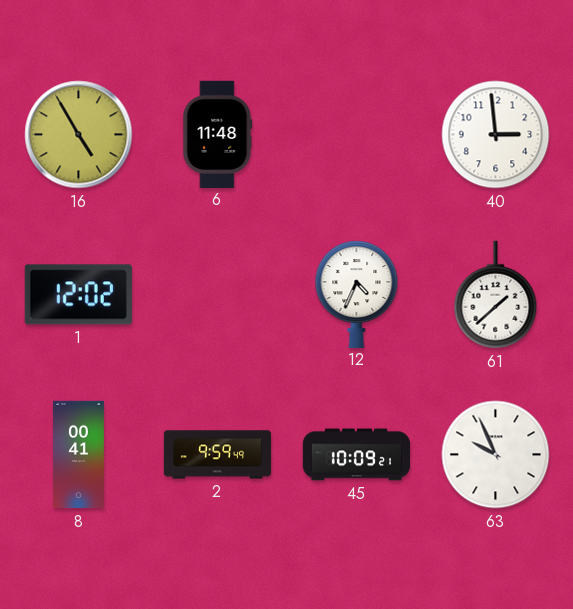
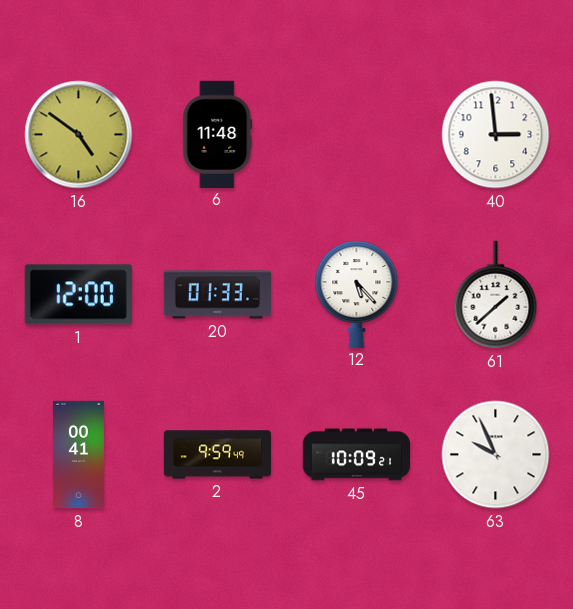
16: 4:55 -> 4:51 (79, 135)
1: 12:02 -> 12:00 (78, 295)
20: none -> 01:33 (217, 295)
12: 4:34 -> 5:23 (357, 294)
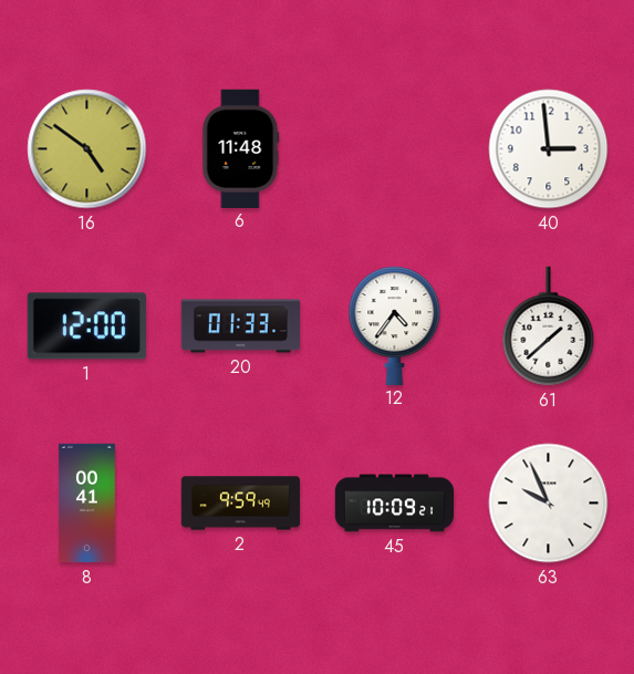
12: 5:23 -> 4:36 (395, 325)
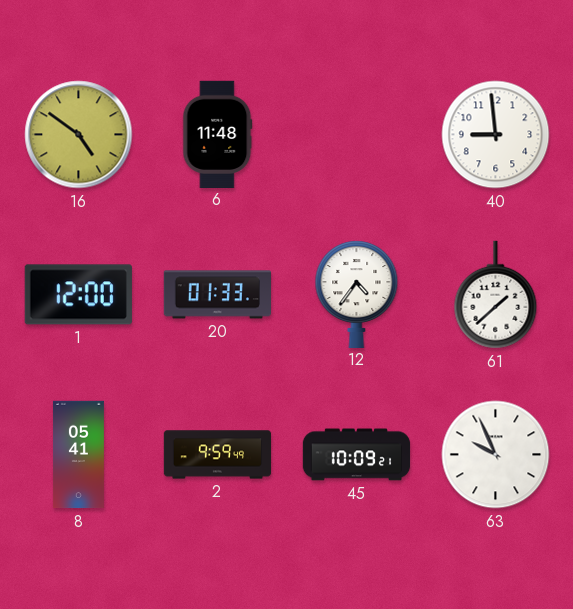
40: 2:59 -> 8:59 (496, 135)
8: 00:41 -> 05:41 (78, 455)
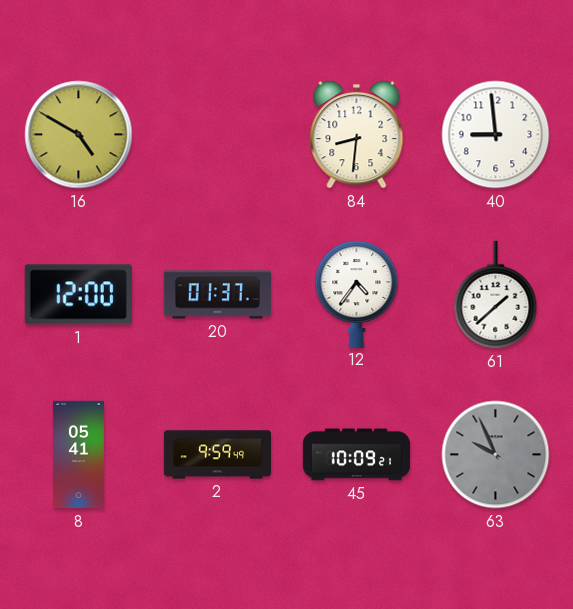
16: 4:51 -> 4:50 (79, 135)
6: 11:48 -> none (218, 134)
84: none -> 8:31 (357, 134)
20: 01:33 -> 01:37 (217, 295)
63 dial: white -> grey (496, 455)
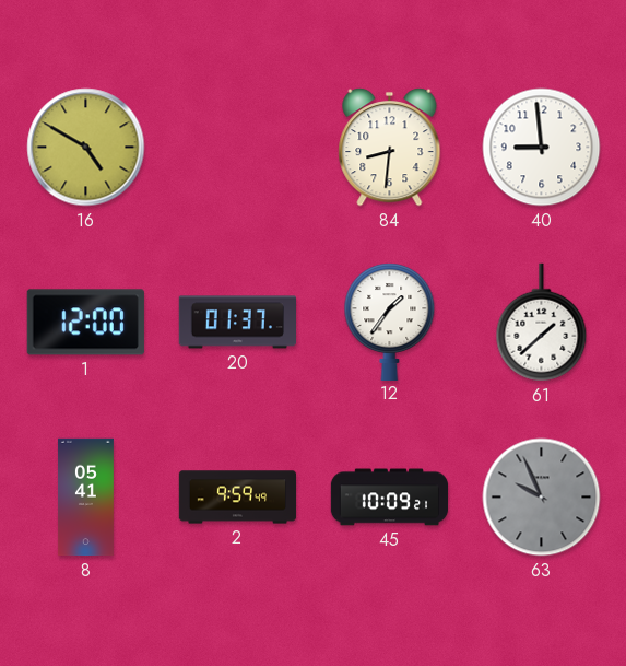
12: 4:36 -> 1:36 (390, 322)
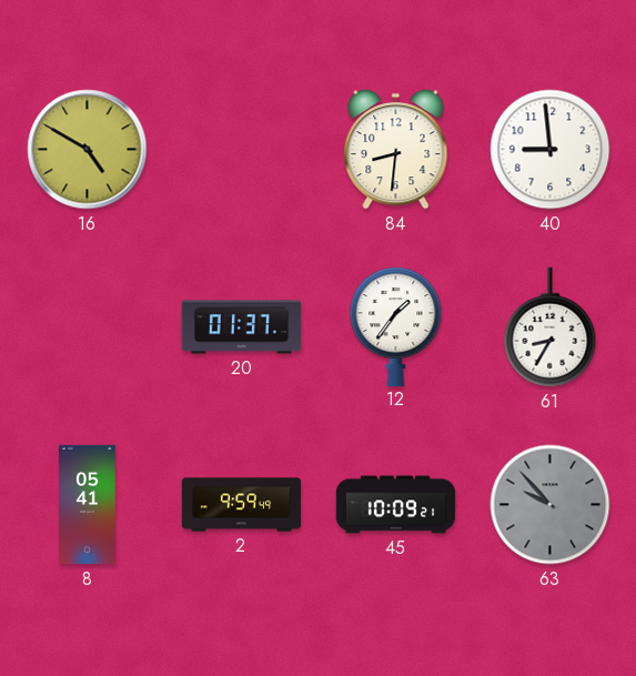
1: 12:00 -> none (85, 323)
61: 1:38 -> 8:35 (551, 327)
63: 9:56 -> 9:53 (551, 505)
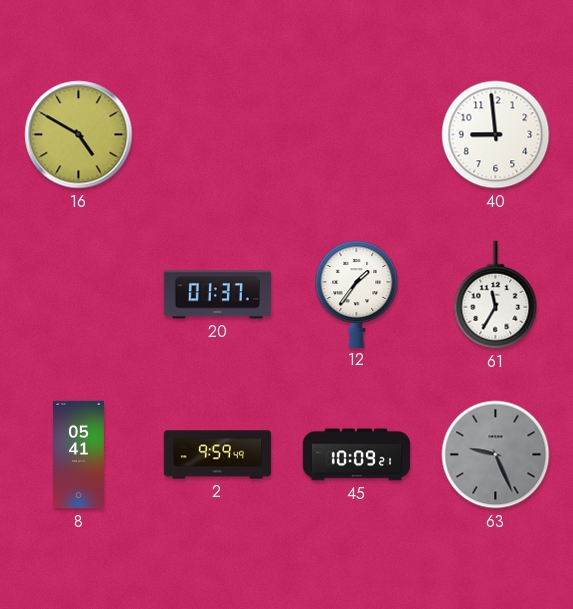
84: 8:31 -> none (396, 149)
61: 8:35 -> 11:35 (496, 295)
63: 9:53 -> 9:26 (496, 455)
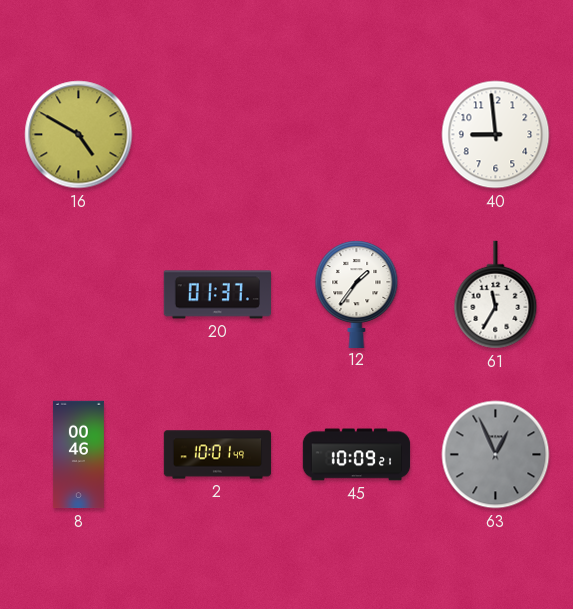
8: 05:41 -> 00:46 (78, 455)
2: 9:59 -> 10:01 (218, 455)
63: 9:26 -> 12:56 (496, 455)
